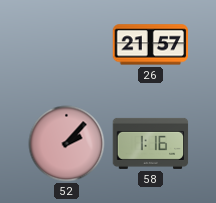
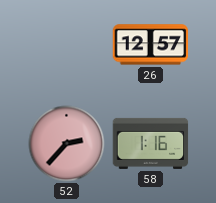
26: 21:57 -> 12:57 (151, 45)
52: 2:07 -> 2:37 (67, 144)
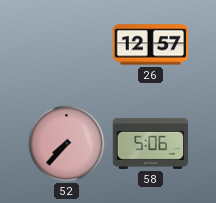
52: 2:37 -> 7:37 (67, 144)
58: 1:16 -> 5:06 (151, 143)
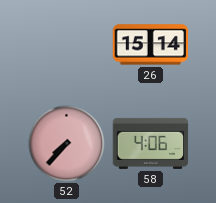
26: 12:57 -> 15:14 (151, 45)
58: 5:06 -> 4:06 (151, 143)
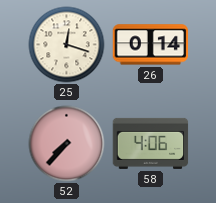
25: none -> 12:18 (67, 45)
26: 15:14 -> 0:14 (151, 45)
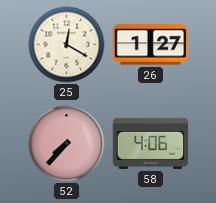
25: 12:18 -> 12:20 (67, 45)
26: 0:14 -> 1:27 (151, 45)
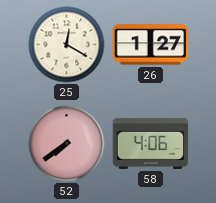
52: 7:37 -> 7:39 (67, 144)
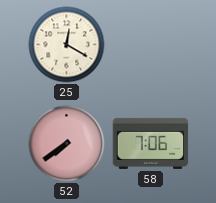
26: 1:27 -> none (151, 45)
58: 4:06 -> 7:06 (151, 143)
